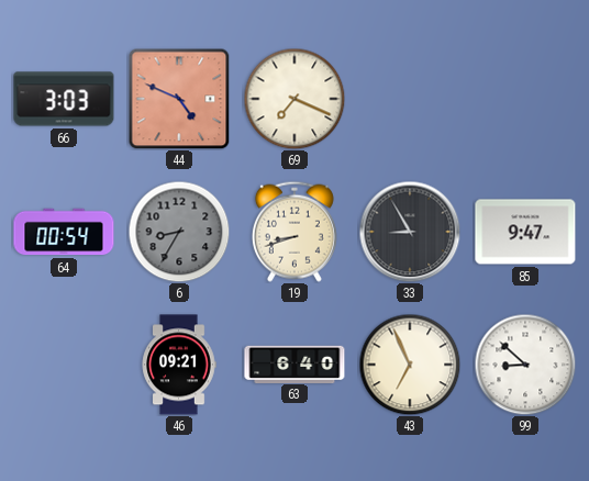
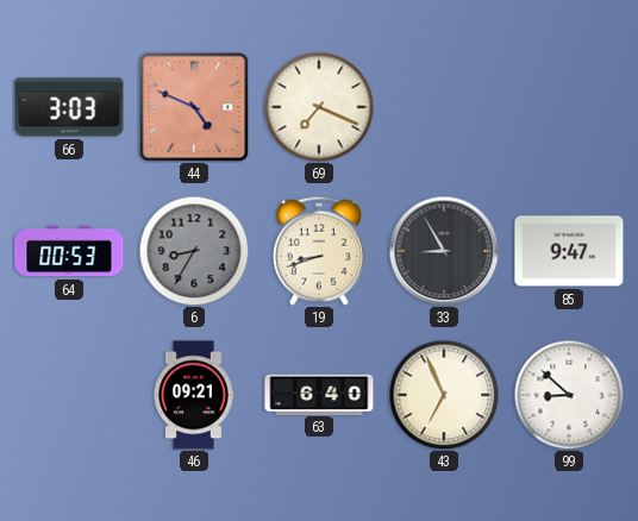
64: 00:54 -> 00:53 (69, 251)
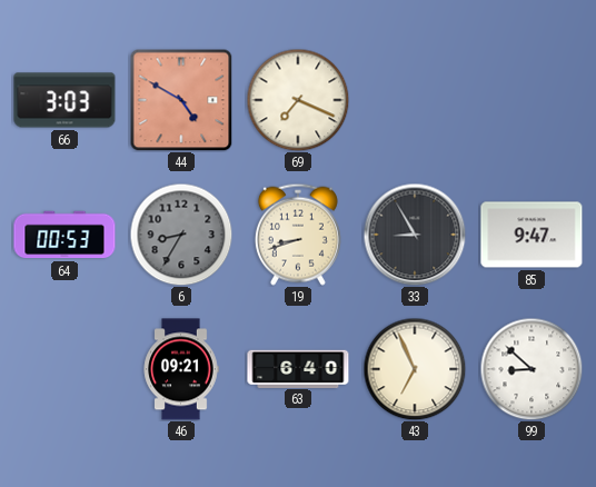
44: 4:49 -> 4:50 (181, 100)
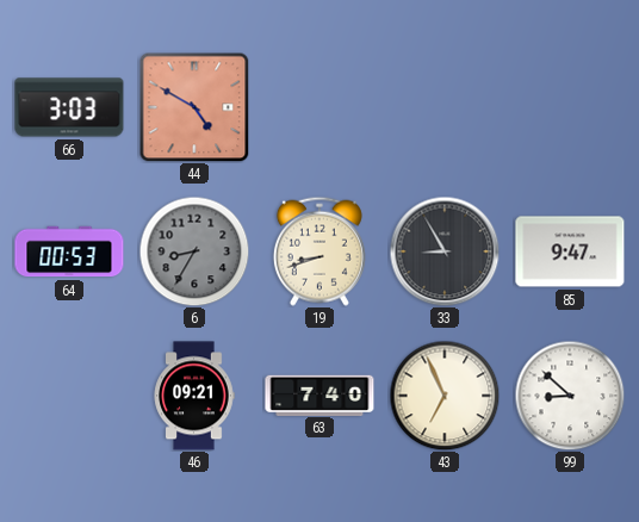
69: 7:19 -> none (298, 100)
63: 6:40 -> 7:40 (319, 394)
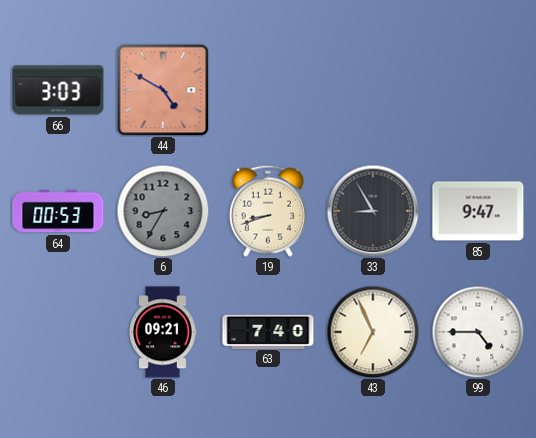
99: 8:52 -> 4:45 (478, 332)
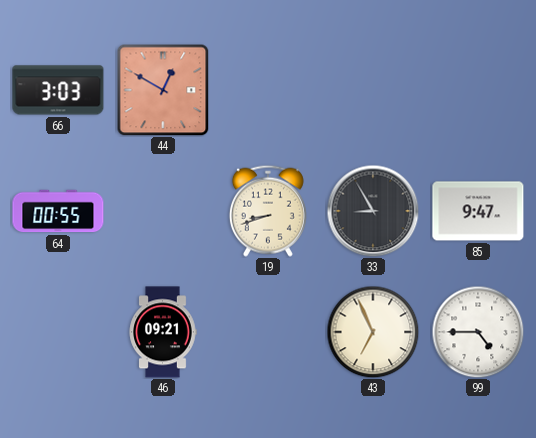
44: 4:50 -> 12:50 (163, 90)
64: 00:53 -> 00:55 (58, 211)
6: 8:35 -> none (163, 211)
63: 7:40 -> none (268, 331)
